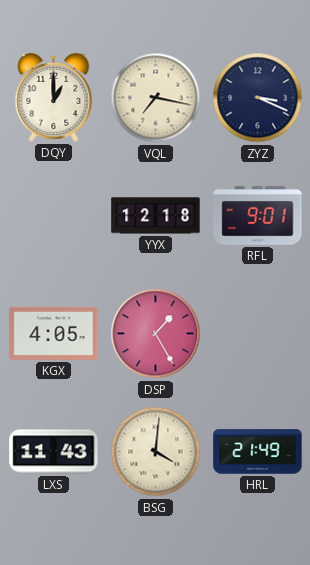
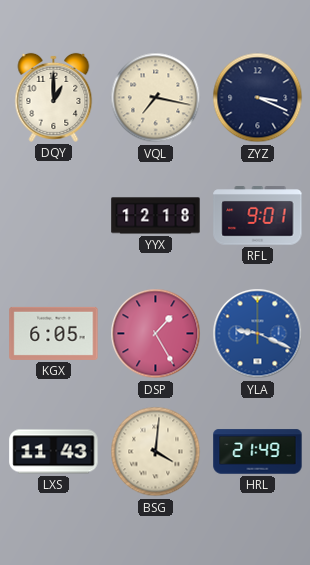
KGX: 4:05 -> 6:05 (54, 333)
YLA: none -> 9:19 (258, 334)
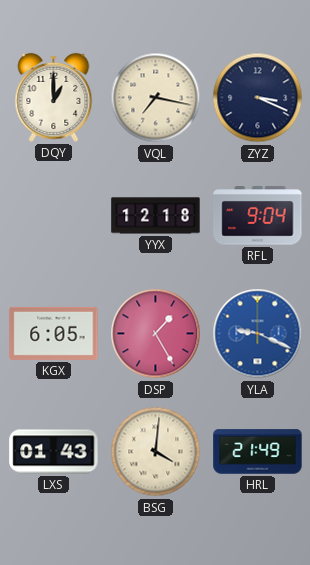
RFL: 9:01 -> 9:04 (258, 216)
LXS: 11:43 -> 01:43 (54, 452)
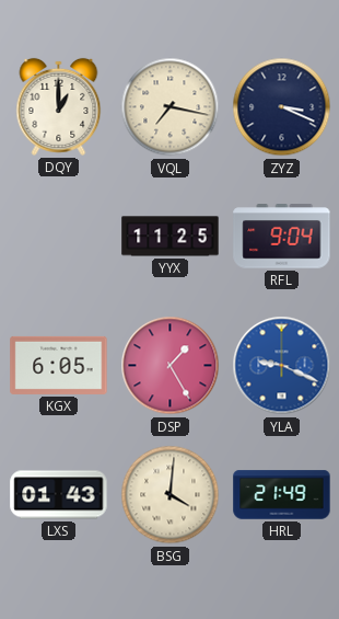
YYX: 12:18 -> 11:25 (171, 237)
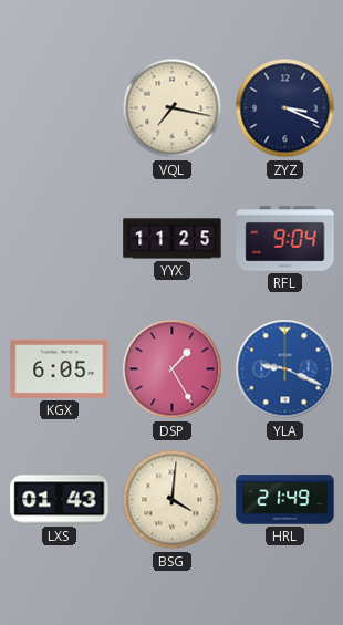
DQY: 1:00 -> none (59, 106)
